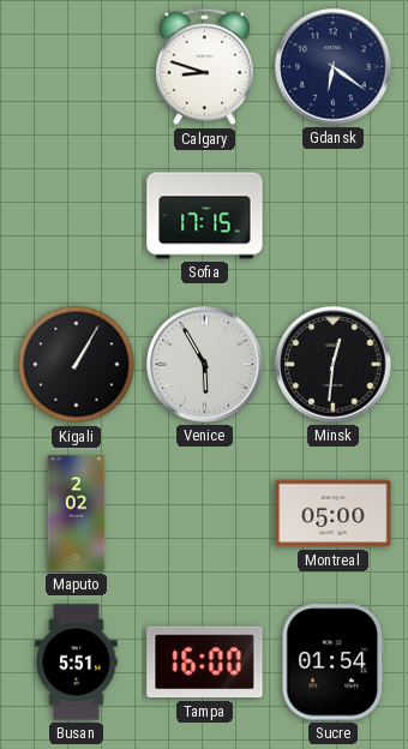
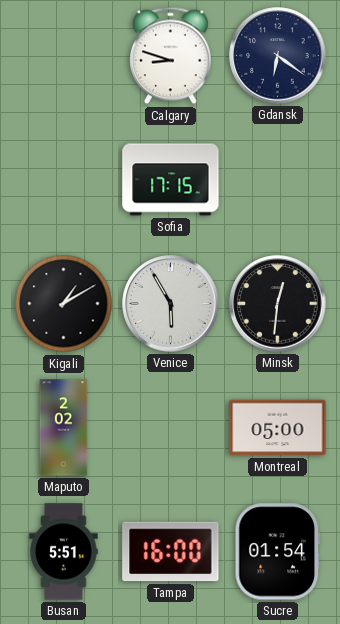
Kigali: 1:05 -> 1:10 (64, 304)
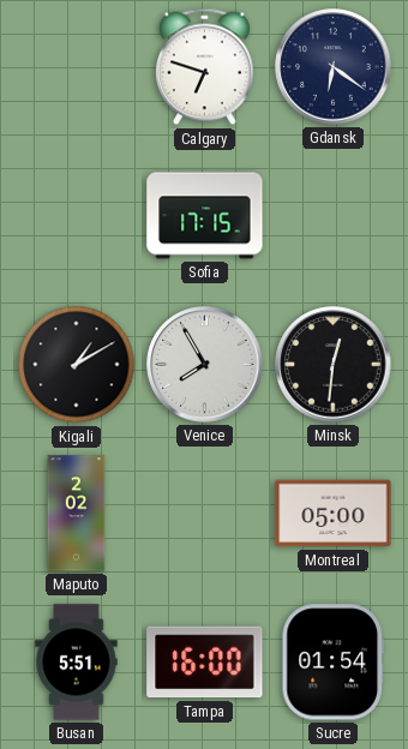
Calgary: 8:48 -> 6:48 (204, 67)
Venice: 5:55 -> 7:55 (205, 365)
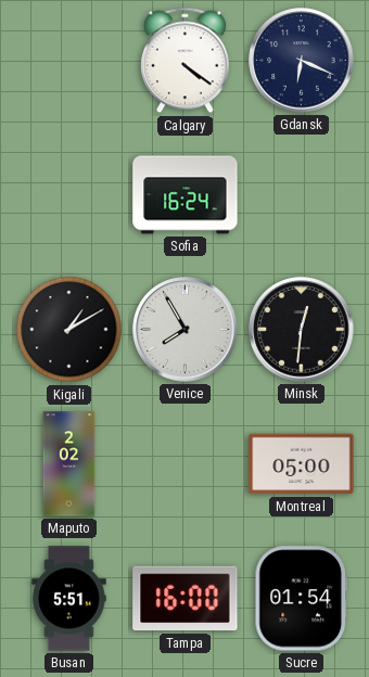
Calgary: 6:48 -> 4:21 (184, 61)
Gdansk: 6:21 -> 6:19 (302, 61)
Sofia: 17:15 -> 16:24 (186, 195)
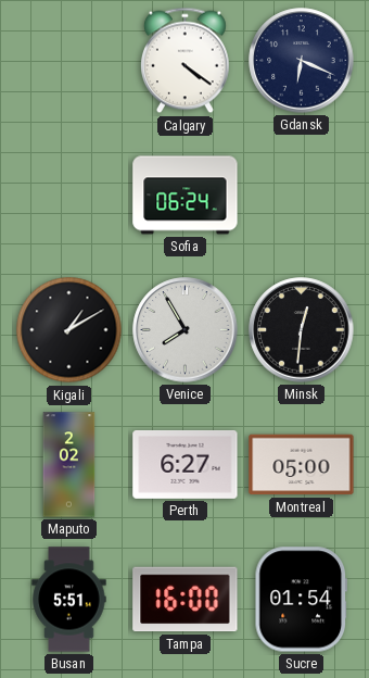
Sofia: 16:24 -> 06:24 (186, 196)
Perth: none -> 6:27 (186, 464)
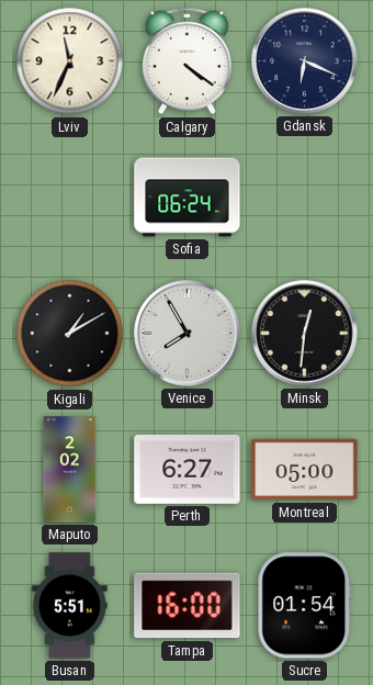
Lviv: none -> 11:34 (70, 61)
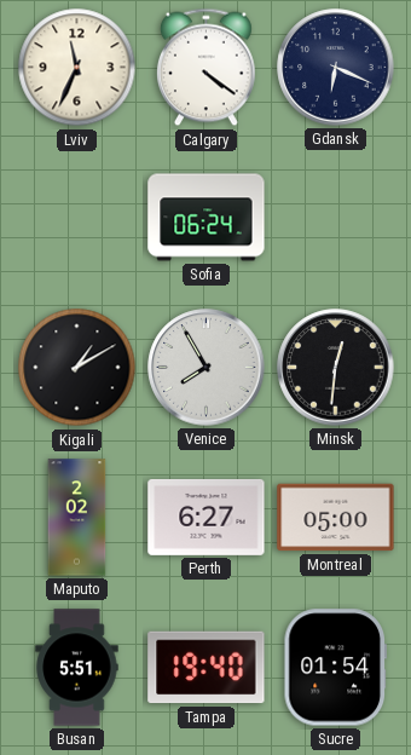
Tampa: 16:00 -> 19:40 (207, 668)
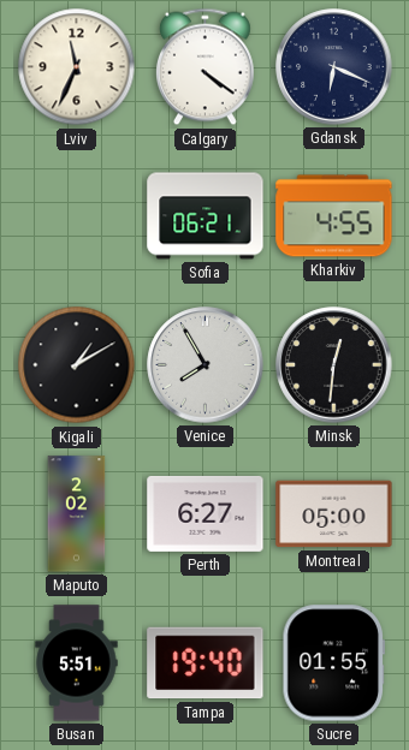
Sofia: 06:24 -> 06:21 (206, 216)
Kharkiv: none -> 4:55 (334, 216)
Sucre: 01:54 -> 01:55 (333, 663)
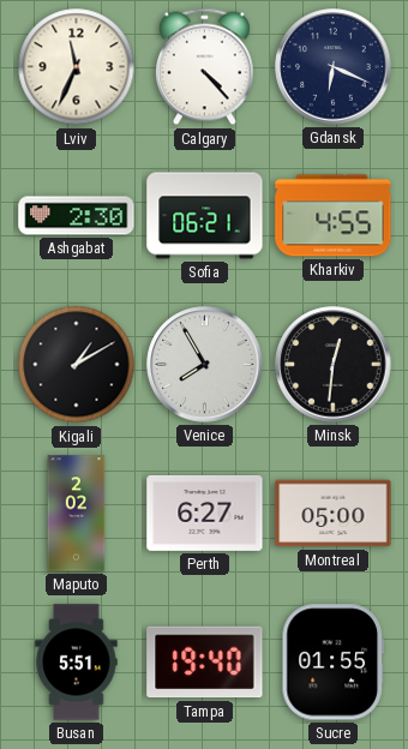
Calgary: 4:21 -> 4:23 (204, 67)
Ashgabat: none -> 2:30 (77, 216)
